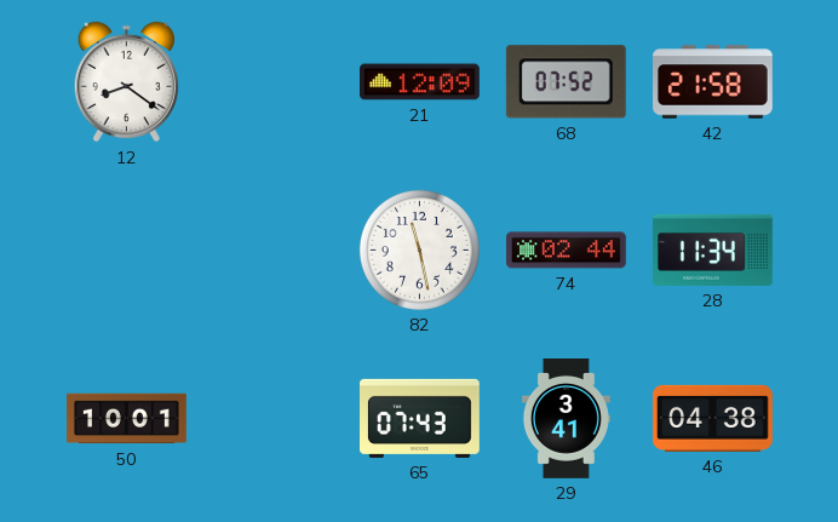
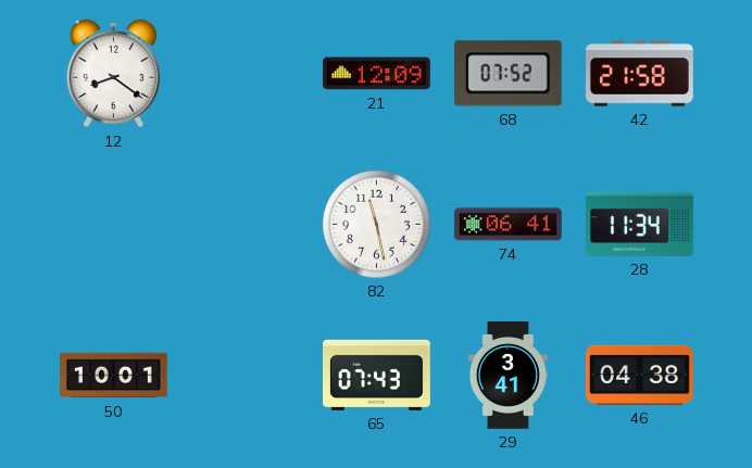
74: 02:44 -> 06:41 (509, 225)
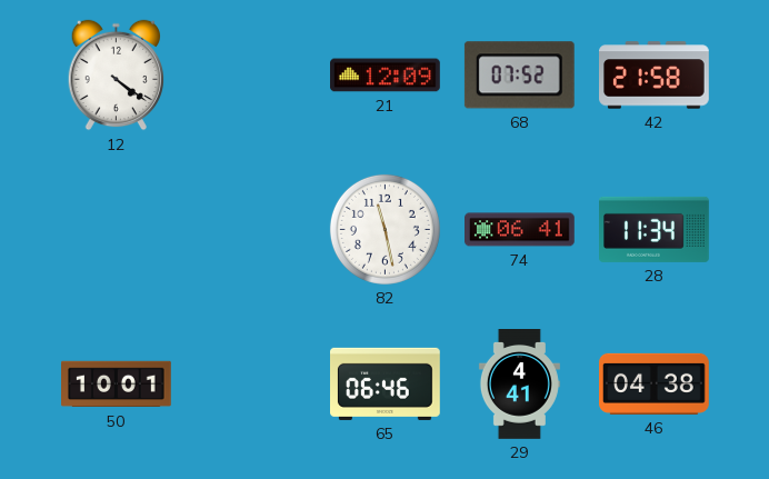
12: 8:21 -> 4:21 (116, 76)
65: 07:43 -> 06:46 (386, 383)
29: 3:41 -> 4:41 (519, 385)
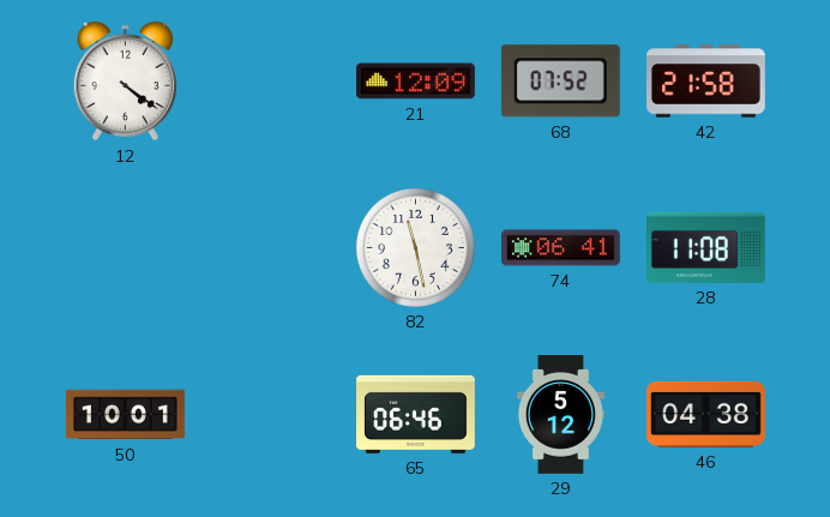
28: 11:34 -> 11:08 (706, 247)
29: 4:41 -> 5:12 (560, 415)
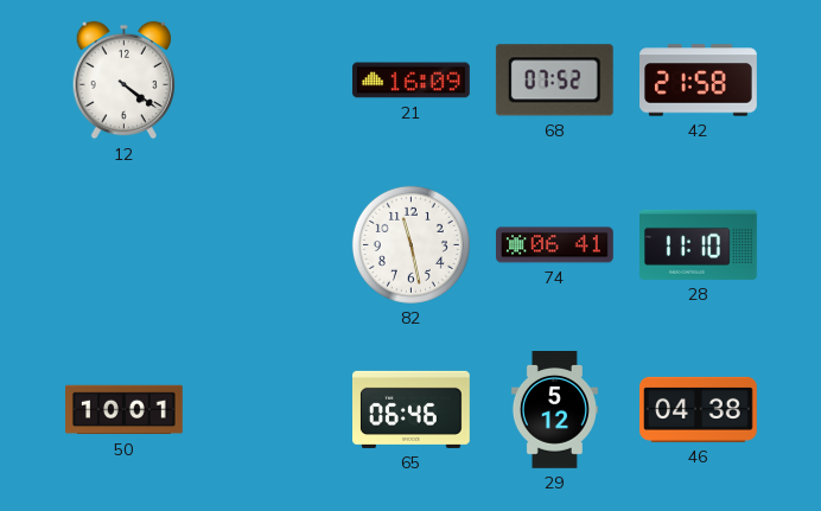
21: 12:09 -> 16:09 (412, 81)
28: 11:08 -> 11:10 (699, 244)
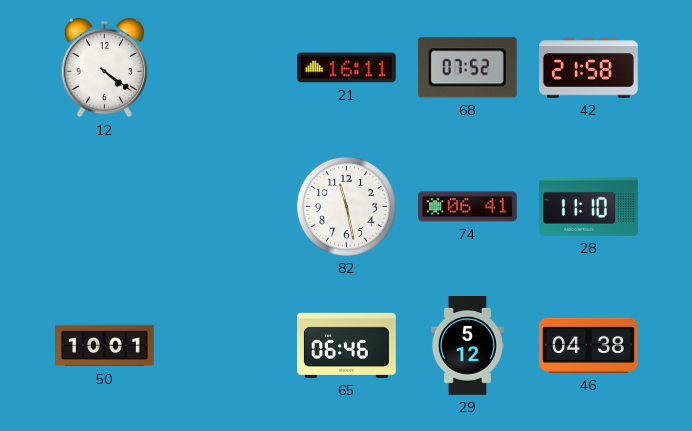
21: 16:09 -> 16:11 (347, 68)
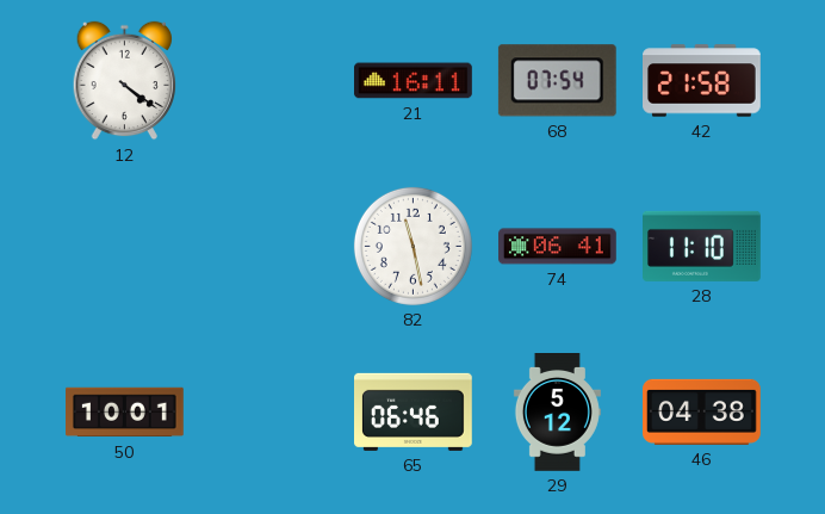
68: 07:52 -> 07:54 (557, 81)
